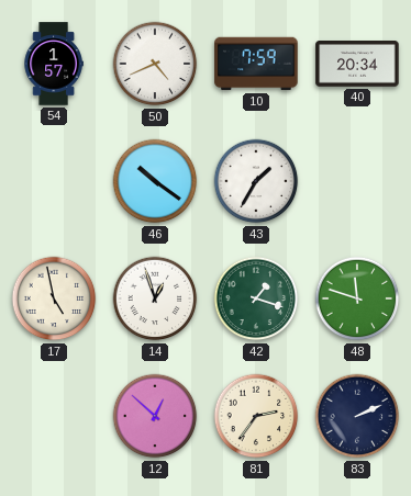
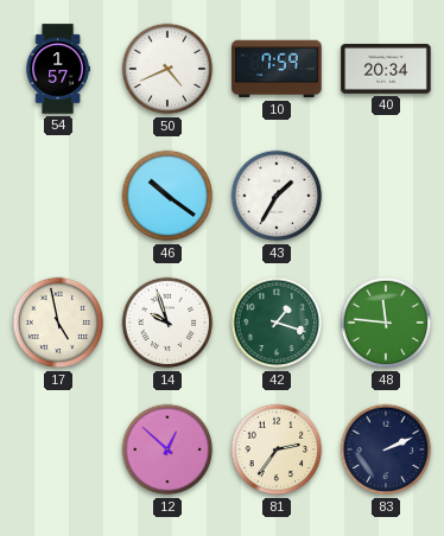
14: 12:57 -> 9:57 (167, 323)
48: 11:48 -> 11:46 (386, 323)
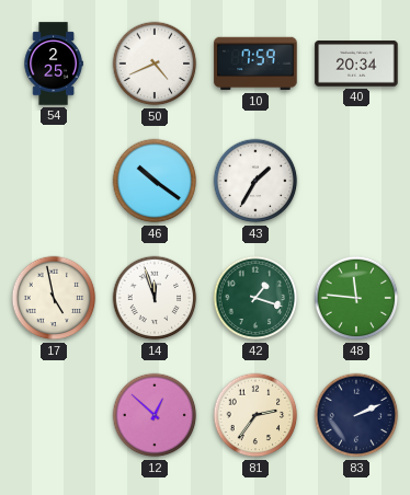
54: 1:57 -> 2:25 (54, 64)
14: 9:57 -> 11:57 (155, 298)
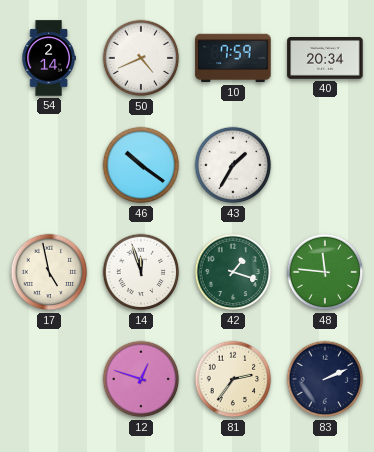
54: 2:25 -> 2:14 (49, 58)
12: 12:52 -> 12:48 (141, 379)
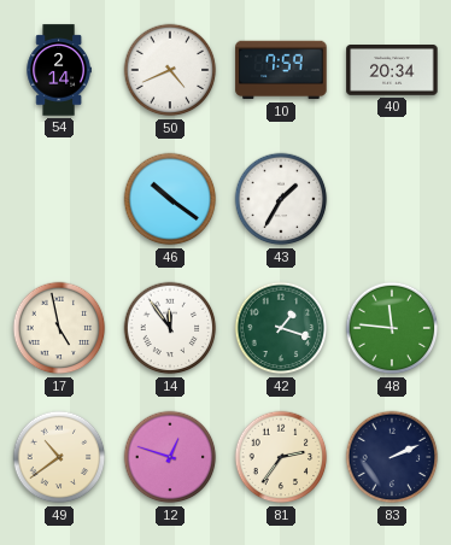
14: 11:57 -> 11:54 (170, 328)
49: none -> 10:39 (59, 457)
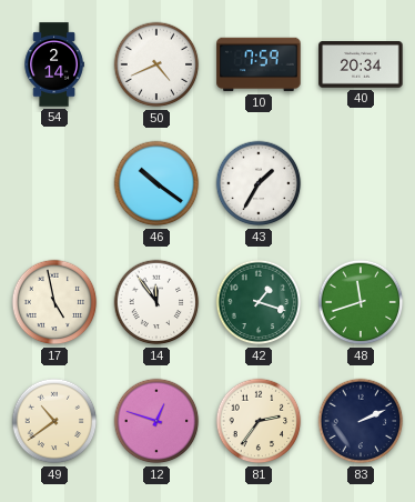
48: 11:46 -> 11:42 (361, 302)
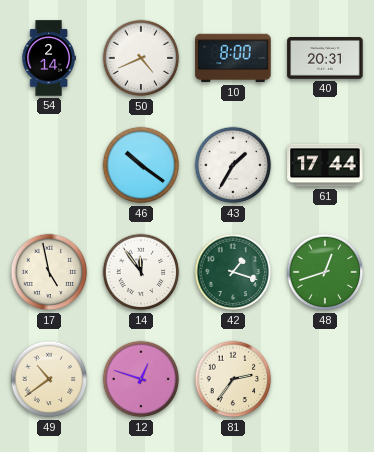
10: 7:59 -> 8:00 (233, 58)
40: 20:34 -> 20:31 (325, 59)
61: none -> 17:44 (325, 165)
48: 11:42 -> 12:42 (325, 272)
83: 2:11 -> none (361, 421)
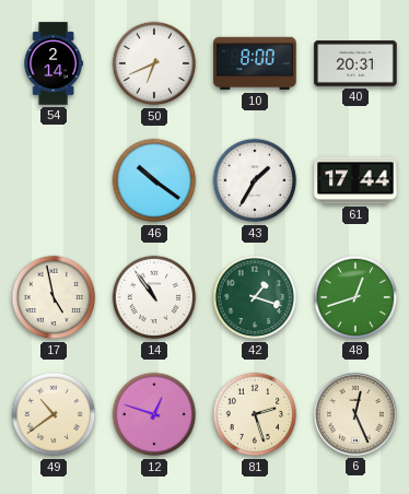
50: 4:41 -> 6:41 (154, 63)
14: 11:54 -> 10:54 (154, 297)
81: 2:36 -> 2:27 (255, 414)
6: none -> 12:26 (355, 414)
